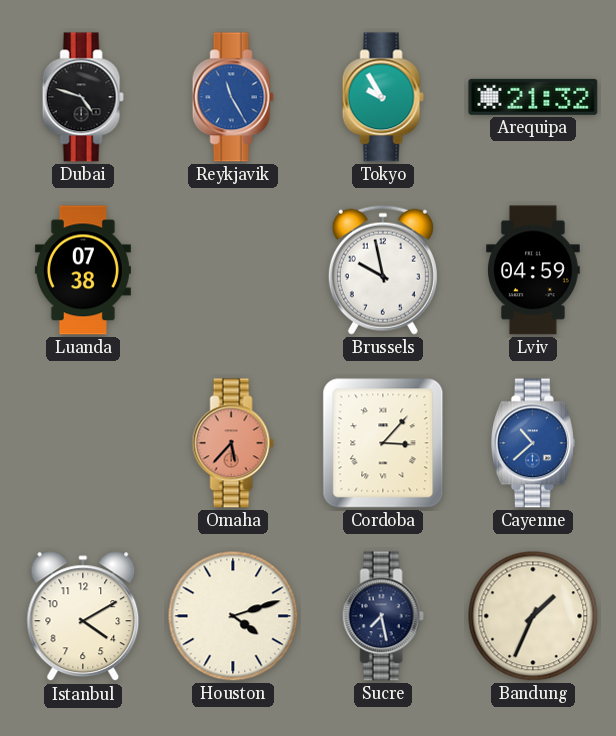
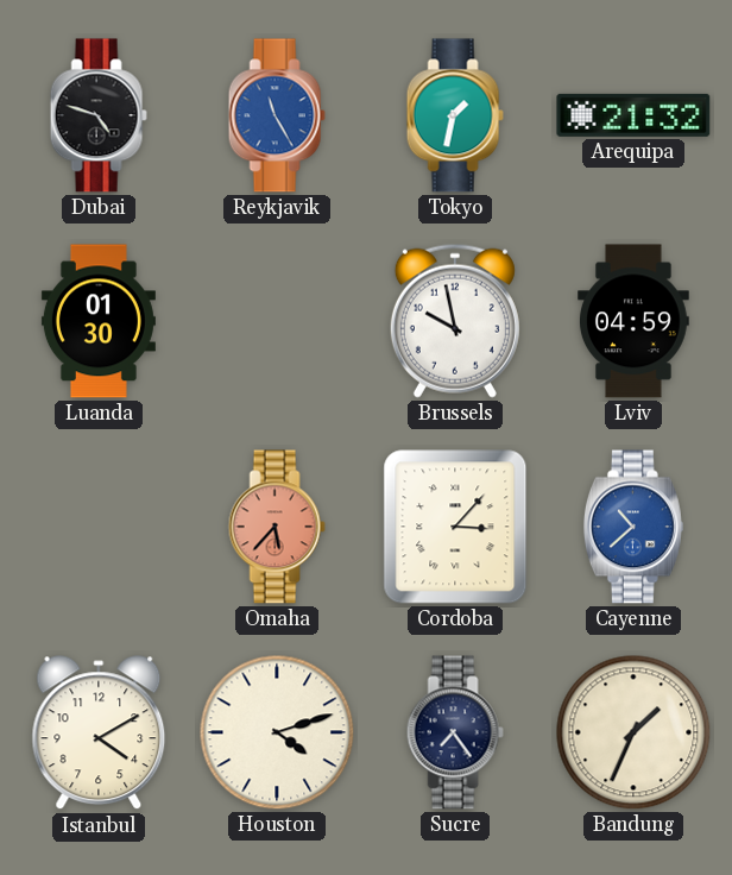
Tokyo: 9:55 -> 1:32 (455, 115)
Luanda: 07:38 -> 01:30 (99, 321)
Sucre: 7:28 -> 7:24 (455, 732)
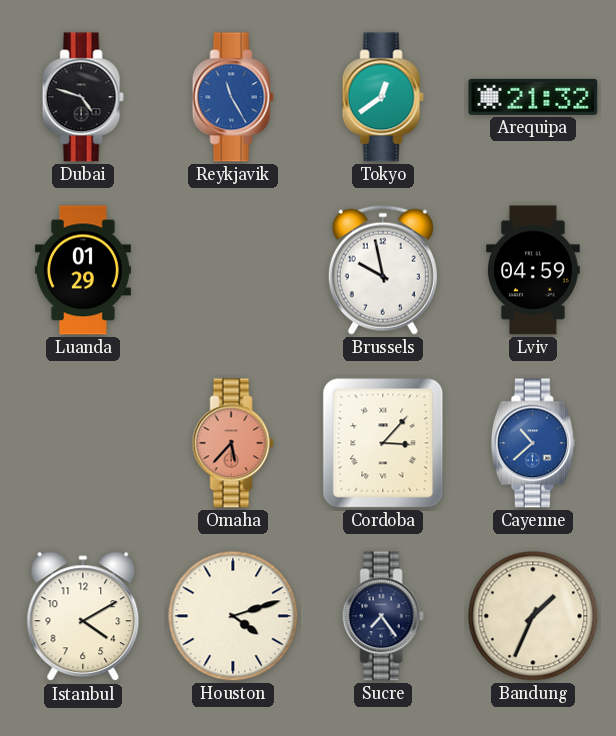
Tokyo: 1:32 -> 12:39 (383, 97)
Luanda: 01:30 -> 01:29 (83, 270)
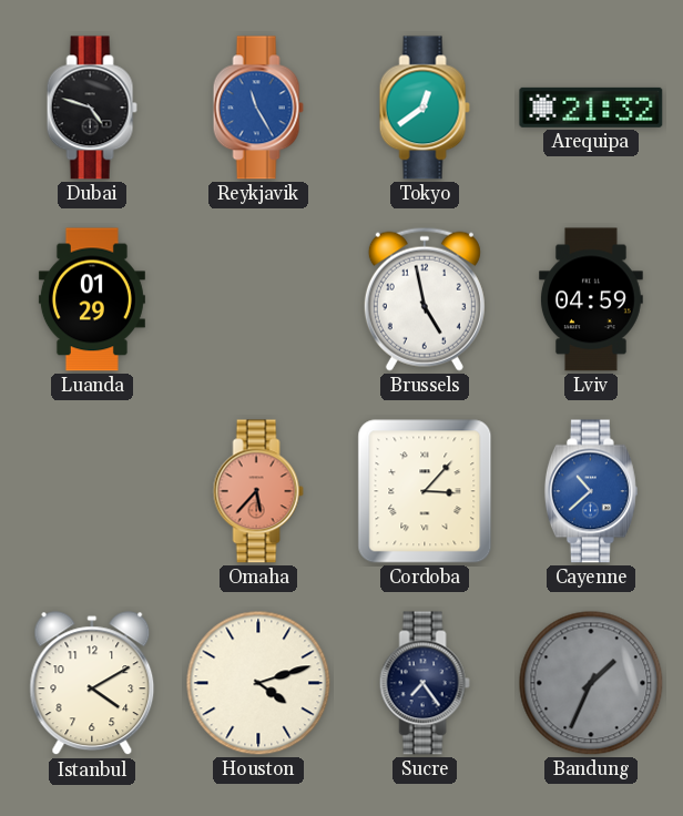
Brussels: 9:58 -> 4:58 (425, 299)
Bandung dial: cream -> grey (591, 683)
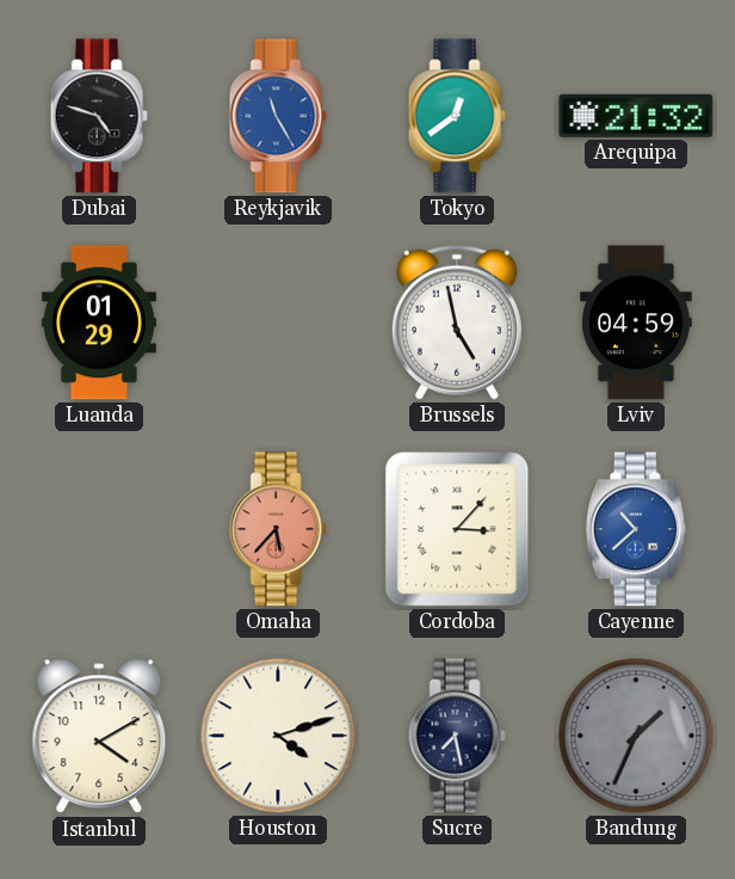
Sucre: 7:24 -> 7:28 (457, 736)
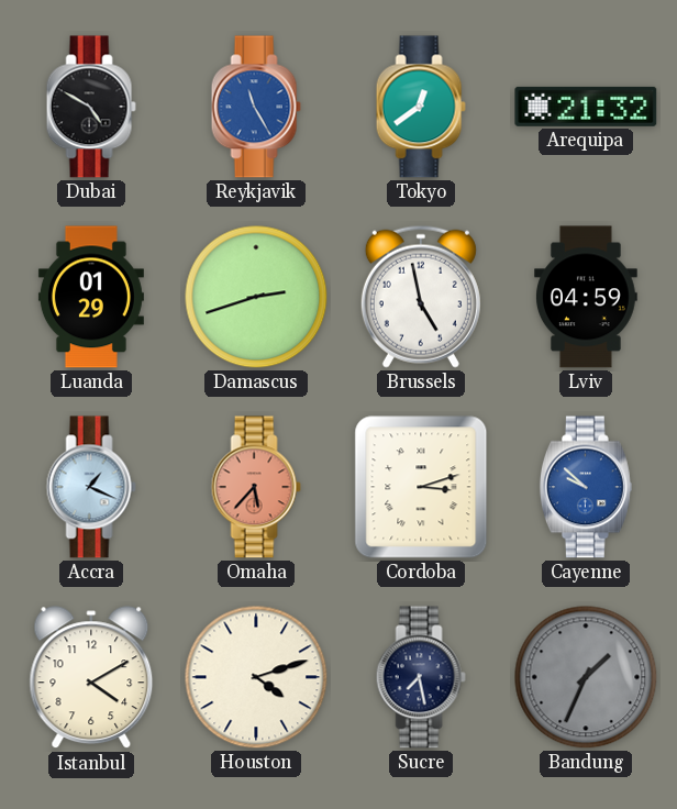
Dubai: 4:48 -> 4:50 (91, 107)
Damascus: none -> 2:42 (256, 297)
Accra: none -> 1:19 (91, 487)
Cordoba: 3:07 -> 3:12 (421, 487)
Cayenne: 10:38 -> 9:52 (586, 487)
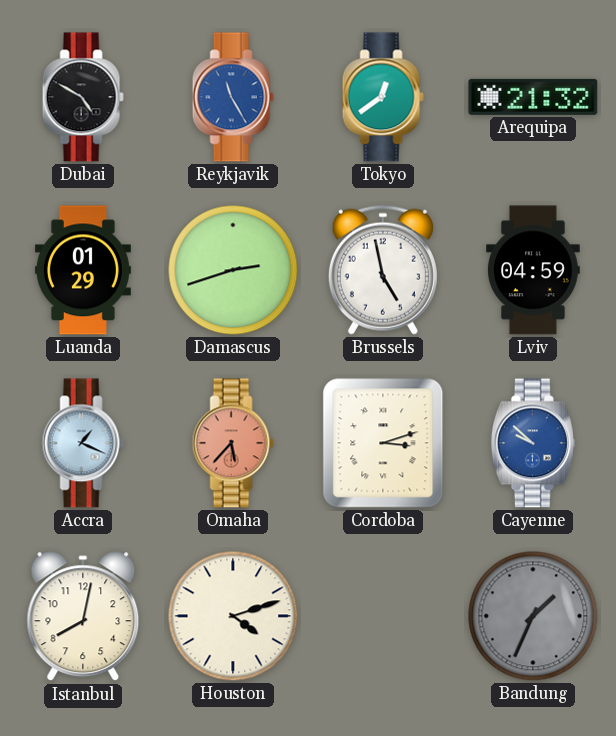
Istanbul: 4:10 -> 8:02 (83, 617)
Sucre: 7:28 -> none (421, 677)
